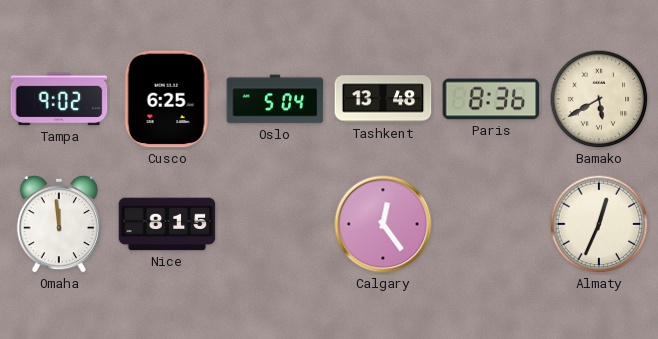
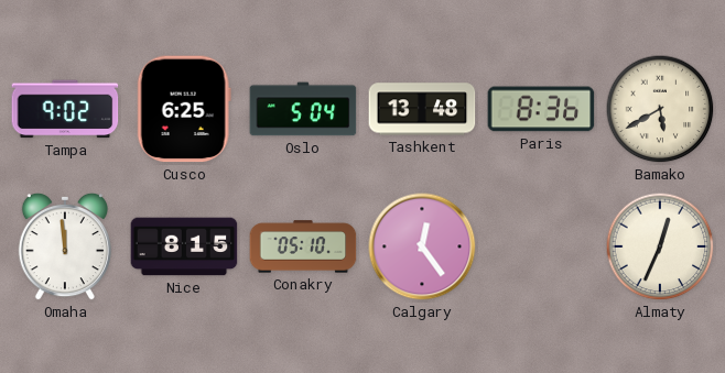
Conakry: none -> 05:10 (303, 246)
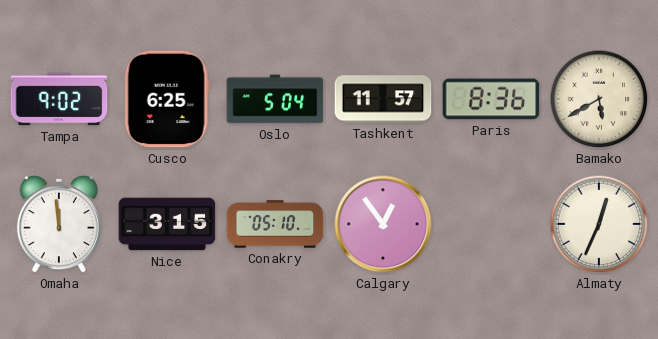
Tashkent: 13:48 -> 11:57 (383, 99)
Nice: 8:15 -> 3:15 (167, 224)
Calgary: 12:24 -> 12:54 (383, 224)
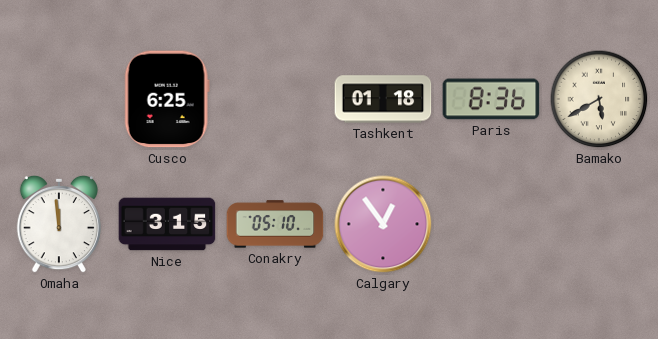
Tampa: 9:02 -> none (59, 99)
Oslo: 5:04 -> none (275, 99)
Tashkent: 11:57 -> 01:18 (383, 99)
Almaty: 12:34 -> none (599, 224)
